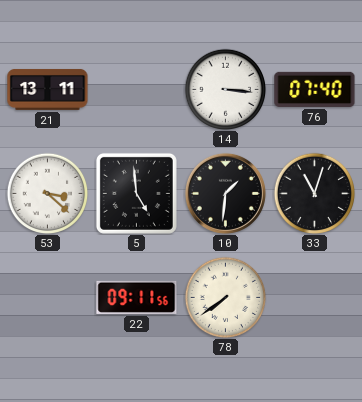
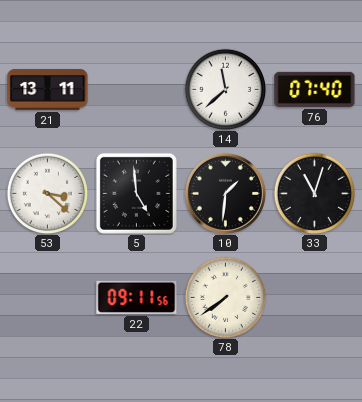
14: 3:16 -> 11:38 (225, 89)
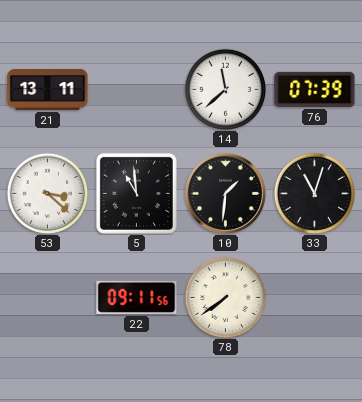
76: 07:40 -> 07:39 (315, 89)
5: 4:59 -> 10:59 (136, 193)
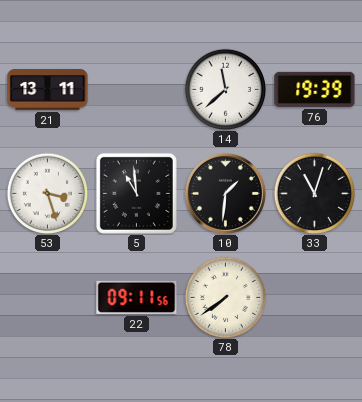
76: 07:39 -> 19:39 (315, 89)
53: 3:22 -> 3:27 (47, 193)
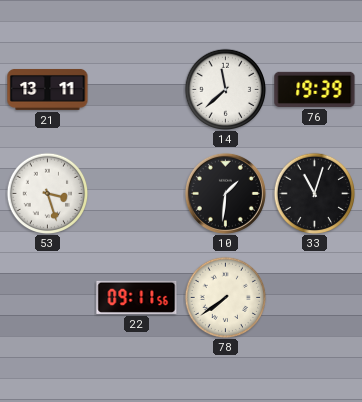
5: 10:59 -> none (136, 193)
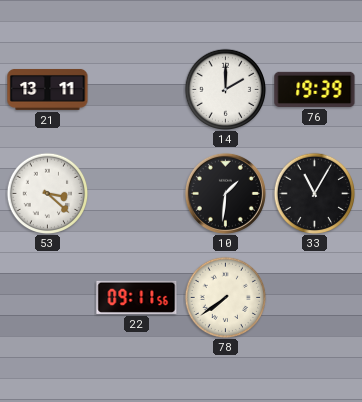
14: 11:38 -> 2:00 (225, 89)
53: 3:27 -> 3:22 (47, 193)
33: 11:03 -> 11:05 (314, 193)
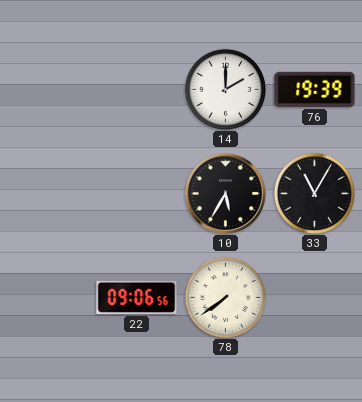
21: 13:11 -> none (48, 89)
53: 3:22 -> none (47, 193)
10: 1:31 -> 5:35 (225, 193)
22: 09:11 -> 09:06 (137, 297)
